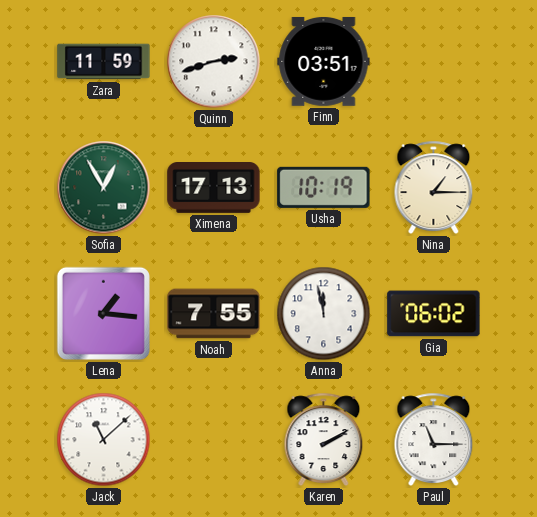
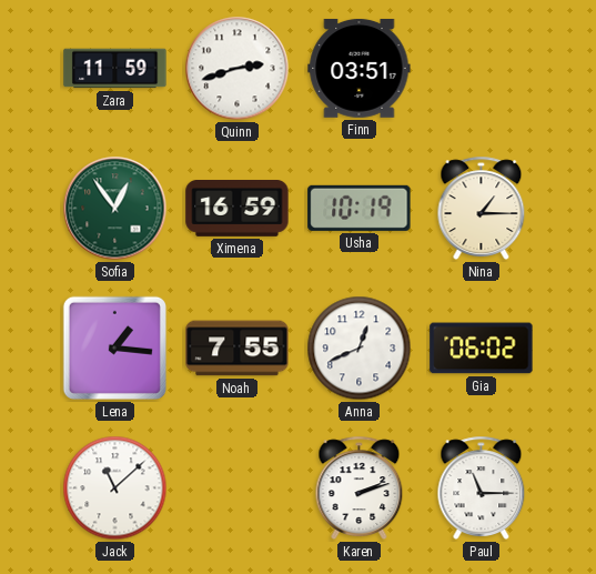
Sofia: 12:55 -> 12:54 (115, 209)
Ximena: 17:13 -> 16:59 (238, 209)
Anna: 11:58 -> 12:41 (360, 349)
Karen: 2:10 -> 2:12 (360, 487)
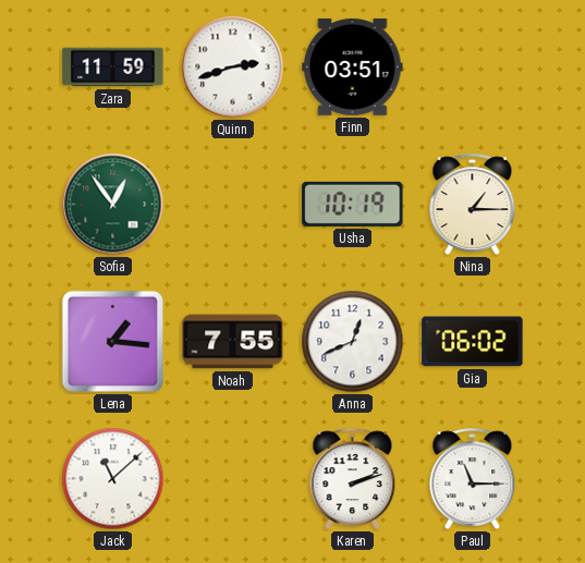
Ximena: 16:59 -> none (238, 209)
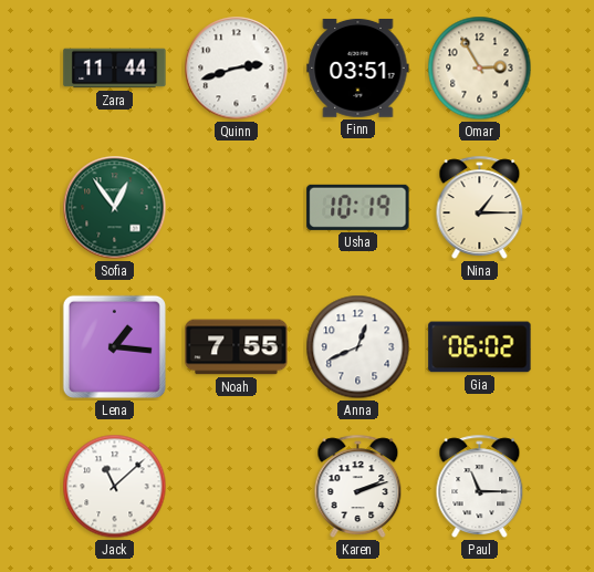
Zara: 11:59 -> 11:44 (115, 69)
Omar: none -> 2:55 (480, 69)
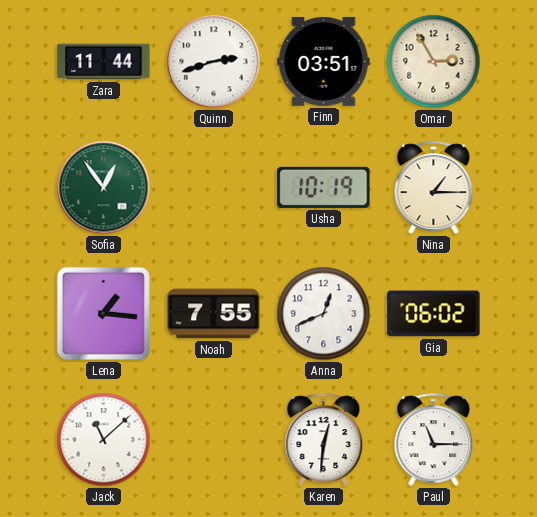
Karen: 2:12 -> 12:31 (324, 439)
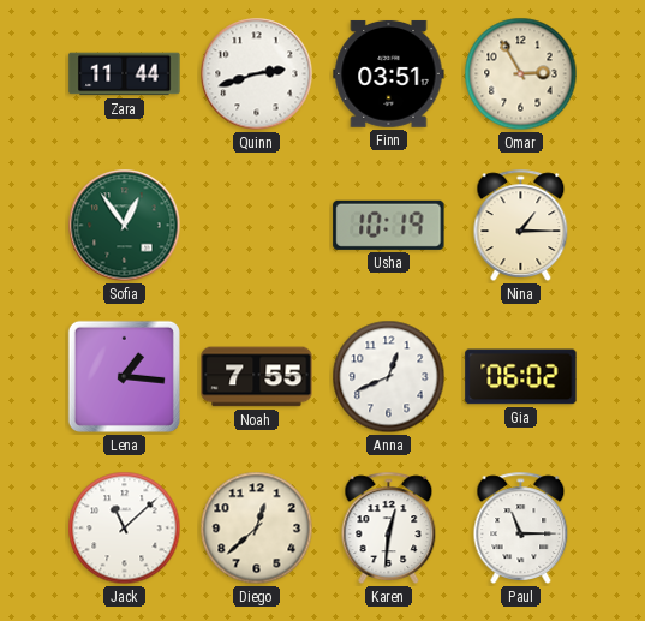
Diego: none -> 12:38 (257, 529)
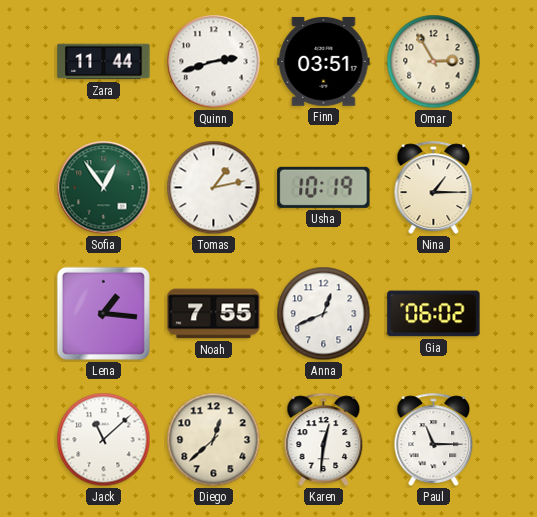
Tomas: none -> 1:13 (214, 188)
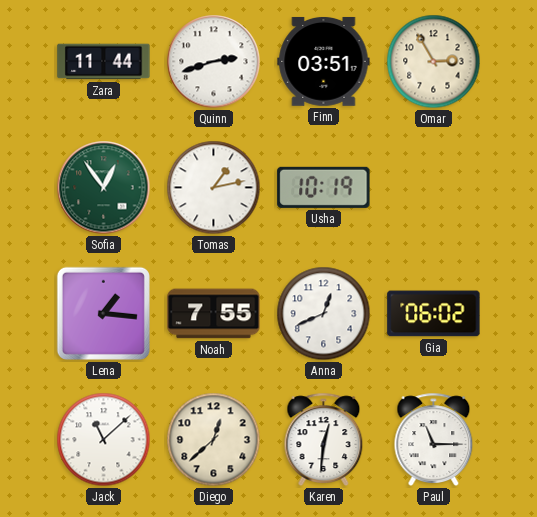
Nina: 1:15 -> none (434, 187)
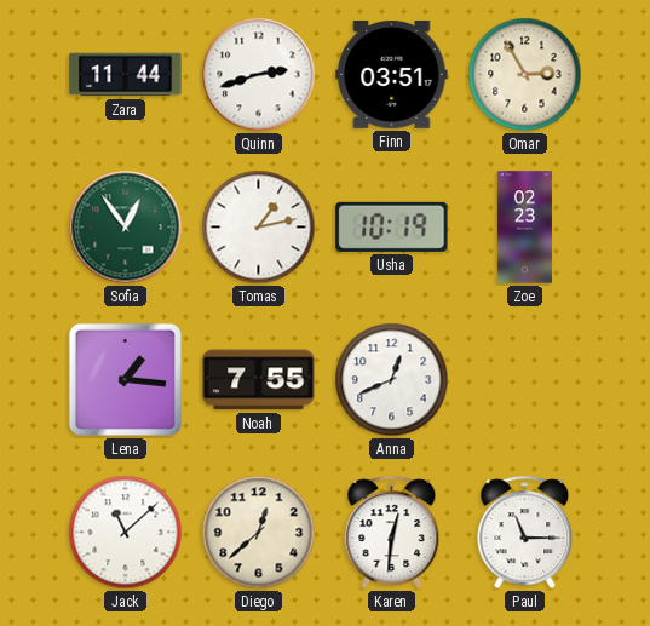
Zoe: none -> 02:23 (524, 228)
Gia: 06:02 -> none (434, 314)
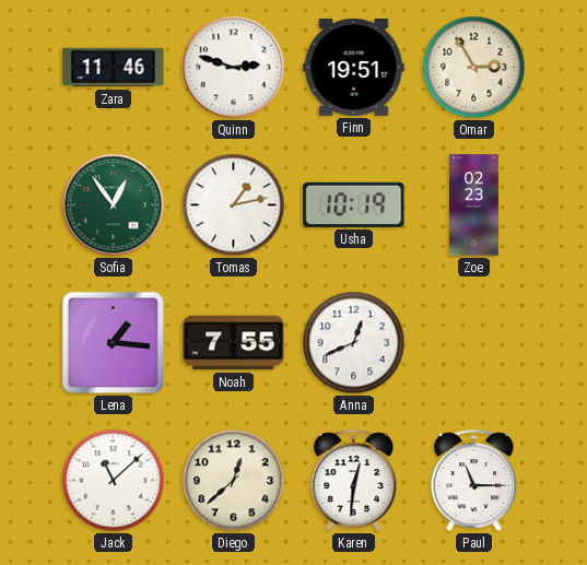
Zara: 11:44 -> 11:46 (114, 68)
Quinn: 2:42 -> 2:48 (234, 68)
Finn: 03:51 -> 19:51 (354, 67)
